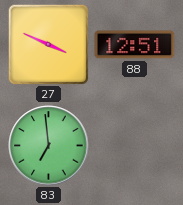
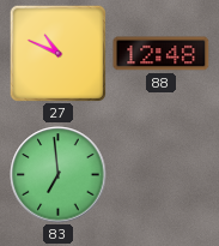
27: 3:49 -> 10:49 (57, 53)
88: 12:51 -> 12:48 (162, 54)
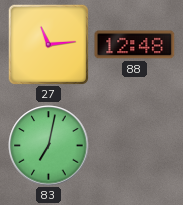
27: 10:49 -> 11:14 (48, 44)
83: 6:59 -> 7:02 (49, 146)
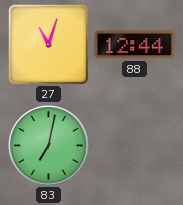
27: 11:14 -> 11:03 (48, 44)
88: 12:48 -> 12:44 (135, 45)
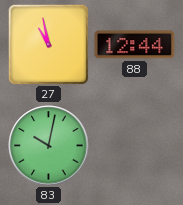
27: 11:03 -> 10:58 (48, 44)
83: 7:02 -> 10:02 (49, 146)
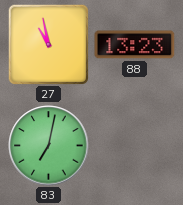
88: 12:44 -> 13:23 (135, 45)
83: 10:02 -> 7:02 (49, 146)
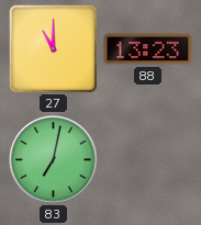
27: 10:58 -> 11:00 (53, 48)
